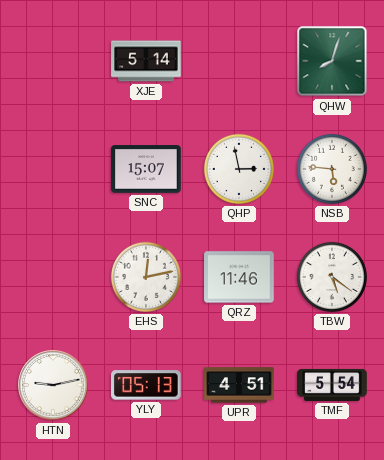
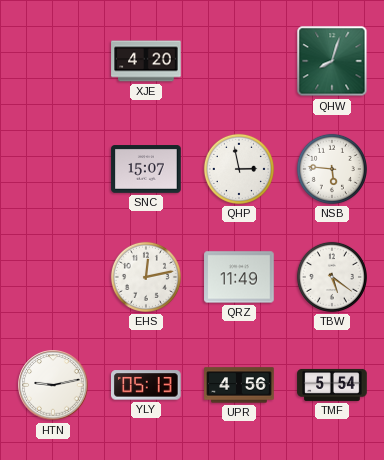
XJE: 5:14 -> 4:20 (146, 61)
QRZ: 11:46 -> 11:49 (239, 277)
UPR: 4:51 -> 4:56 (239, 385)
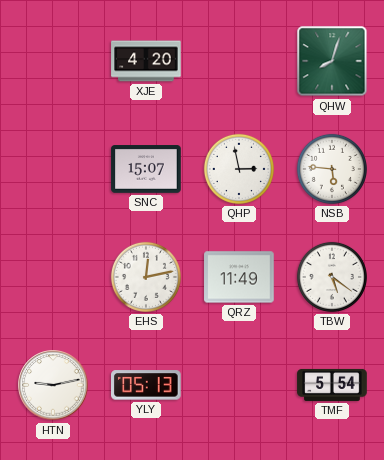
UPR: 4:56 -> none (239, 385)
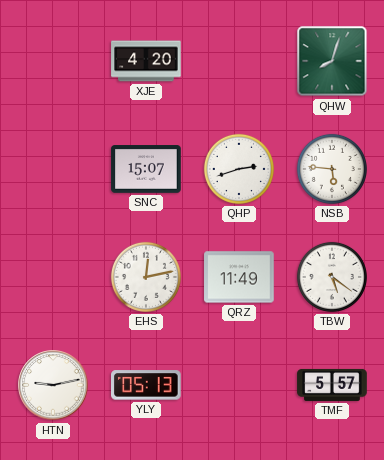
QHP: 2:58 -> 2:42 (239, 169)
TMF: 5:54 -> 5:57 (332, 385)
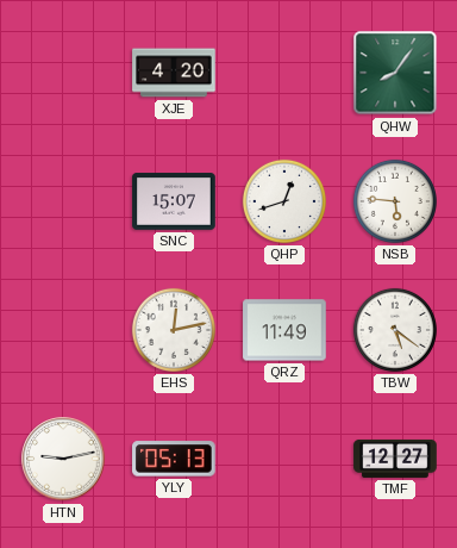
QHW: 8:03 -> 8:06 (395, 73)
QHP: 2:42 -> 12:42 (284, 201)
TMF: 5:57 -> 12:27 (395, 459)
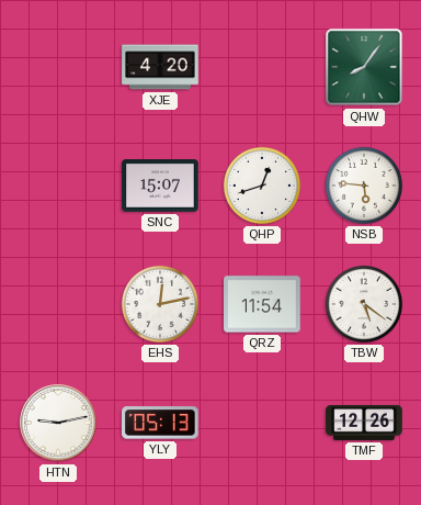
QRZ: 11:49 -> 11:54 (262, 304)
TMF: 12:27 -> 12:26 (364, 423)
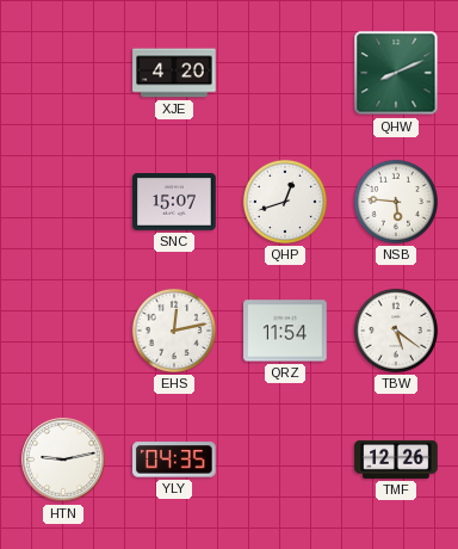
QHW: 8:06 -> 8:11 (396, 73)
YLY: 05:13 -> 04:35 (174, 459)
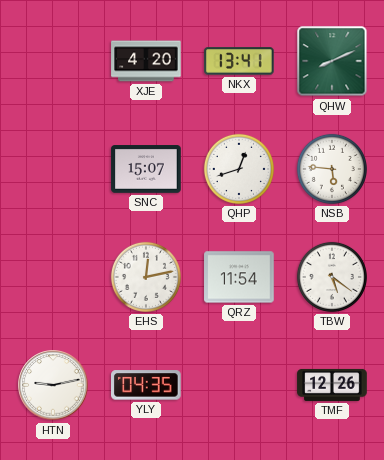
NKX: none -> 13:41 (239, 61)
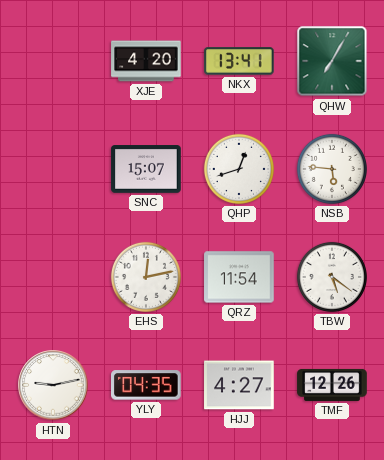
QHW: 8:11 -> 7:05 (332, 61)
HJJ: none -> 4:27 (239, 385)
